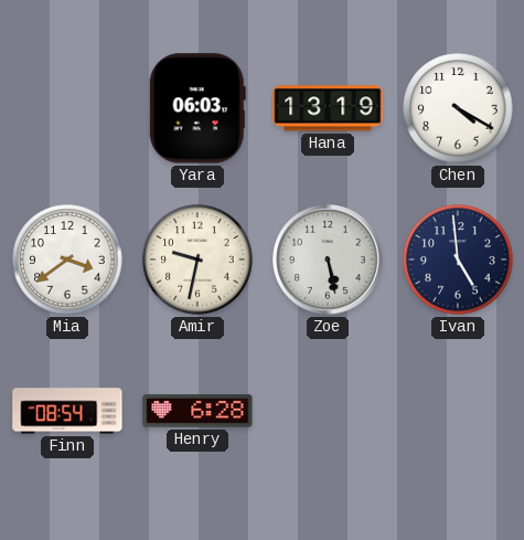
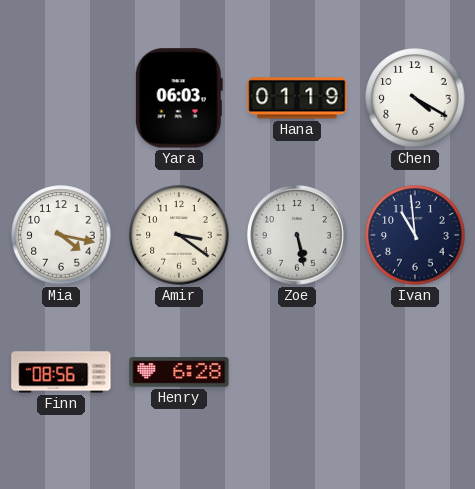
Hana: 13:19 -> 01:19 (297, 98)
Mia: 3:39 -> 4:17 (61, 235)
Amir: 9:32 -> 3:21 (179, 235)
Ivan: 4:59 -> 10:59 (415, 235)
Finn: 08:54 -> 08:56 (61, 372)
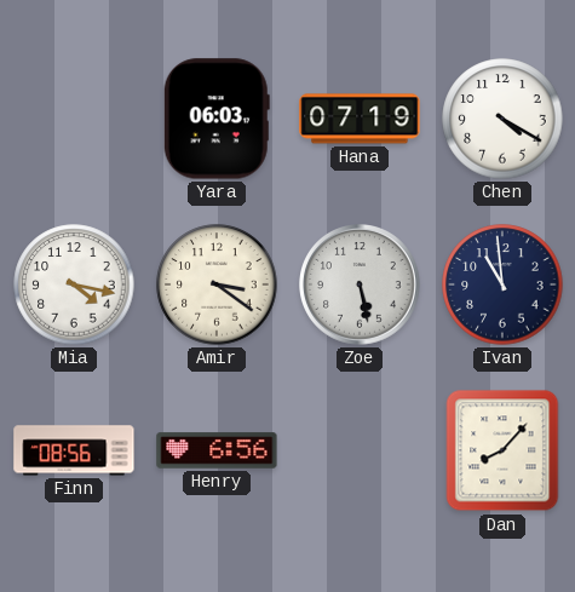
Hana: 01:19 -> 07:19 (360, 119)
Henry: 6:28 -> 6:56 (217, 450)
Dan: none -> 8:07 (502, 450)
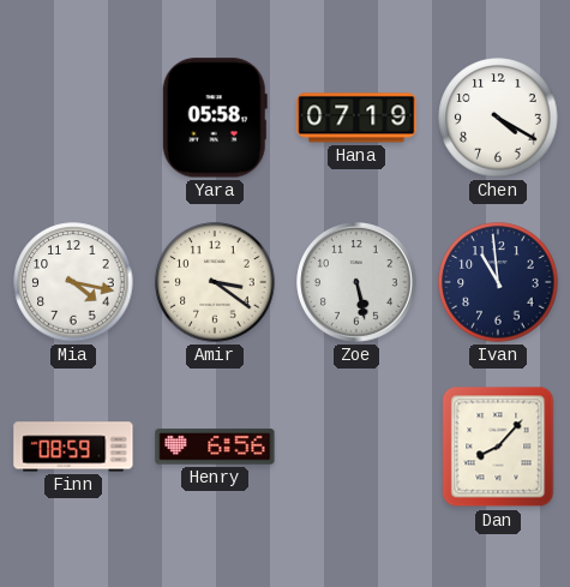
Yara: 06:03 -> 05:58 (215, 118)
Finn: 08:56 -> 08:59 (73, 447)
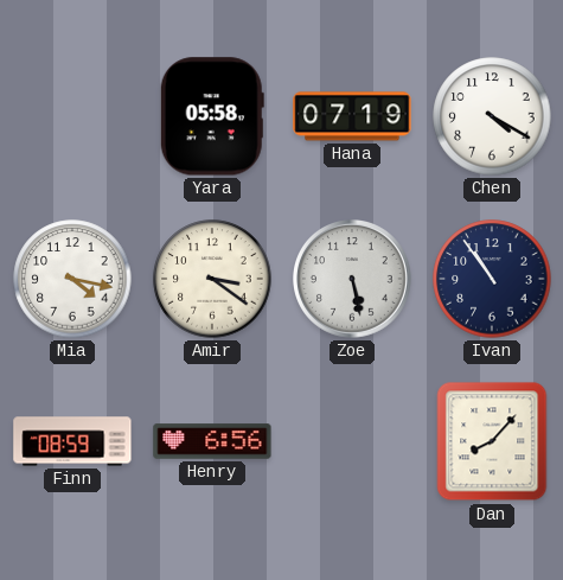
Ivan: 10:59 -> 10:54 (492, 279)
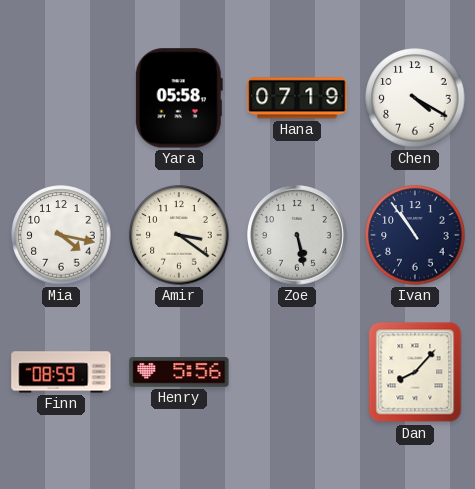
Henry: 6:56 -> 5:56 (179, 372)
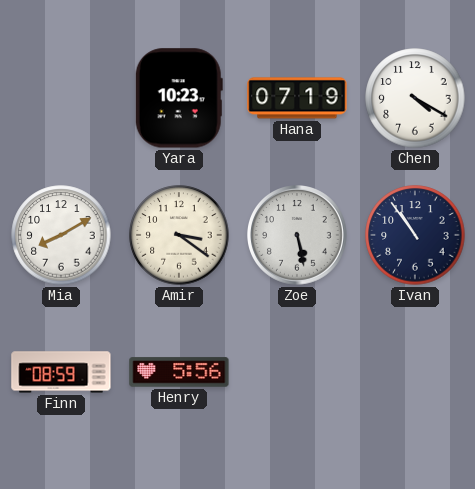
Yara: 05:58 -> 10:23 (179, 98)
Mia: 4:17 -> 8:10 (61, 235)
Dan: 8:07 -> none (415, 372)
